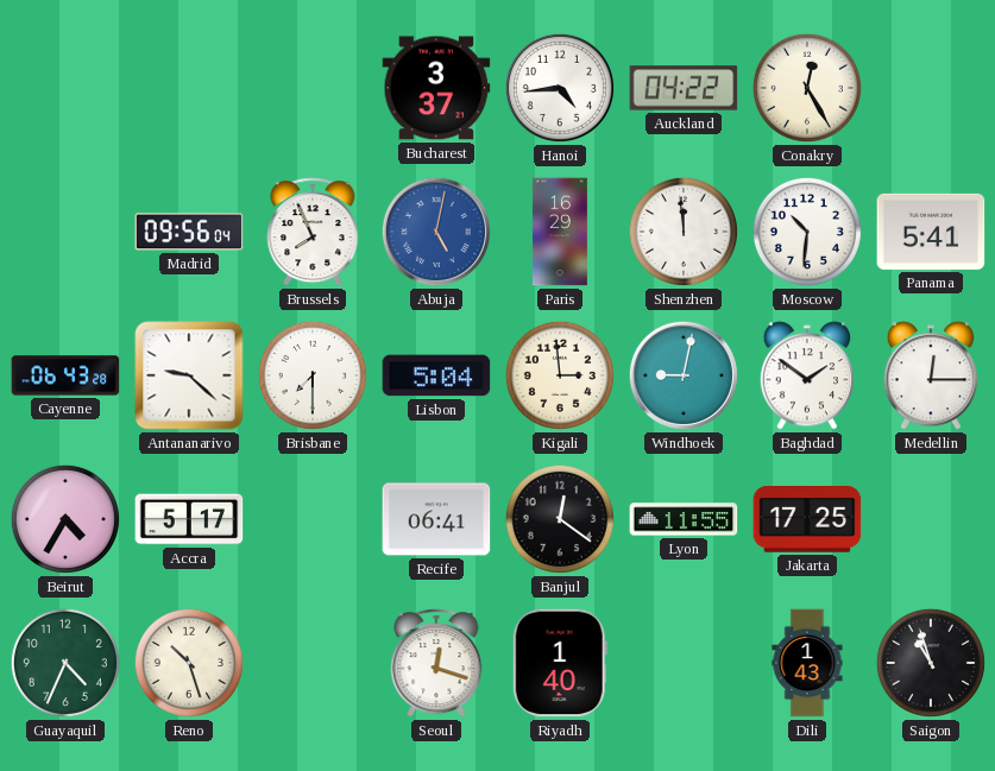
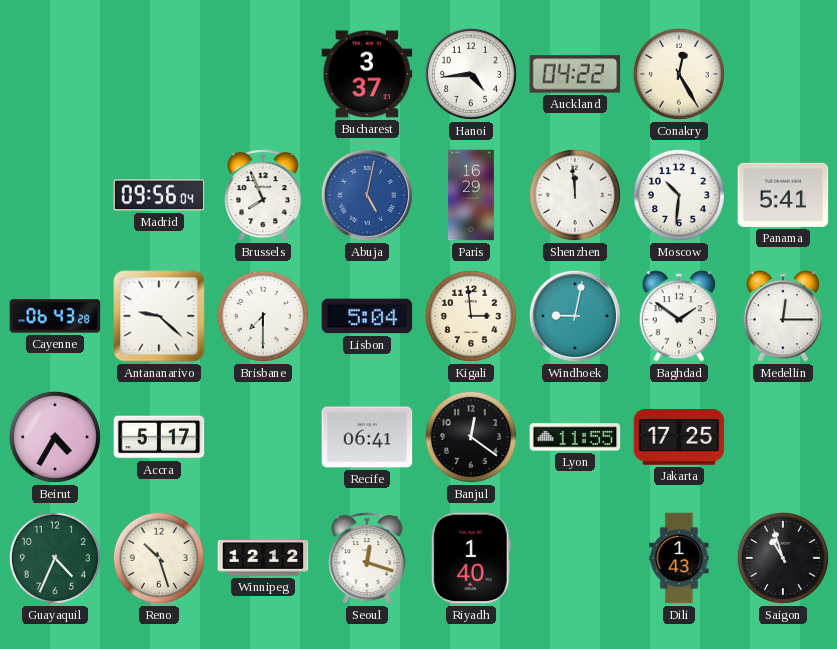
Winnipeg: none -> 12:12 (263, 558)
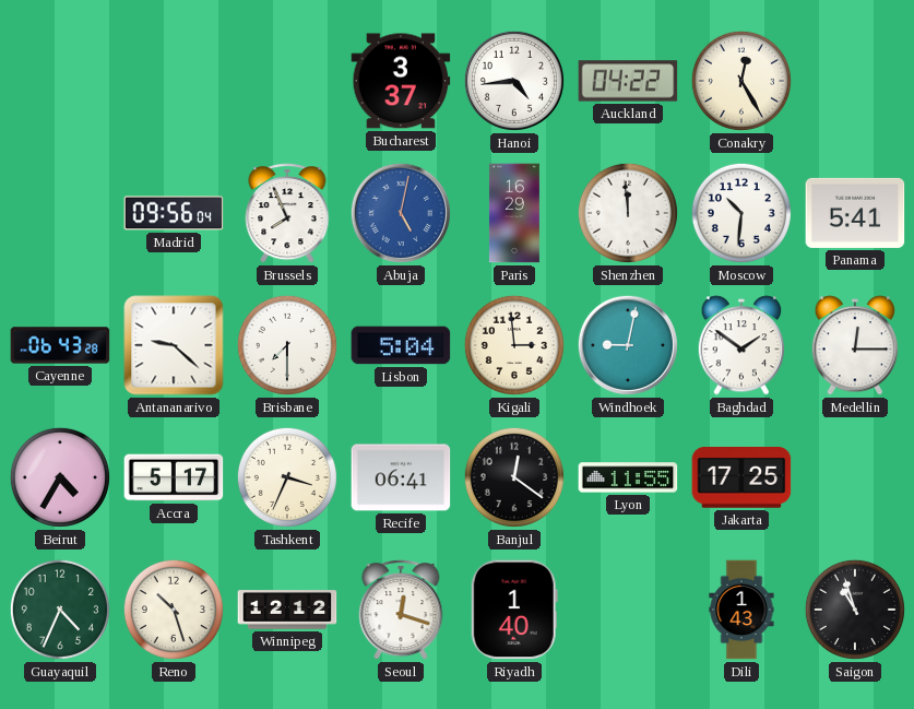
Tashkent: none -> 3:34 (287, 477)
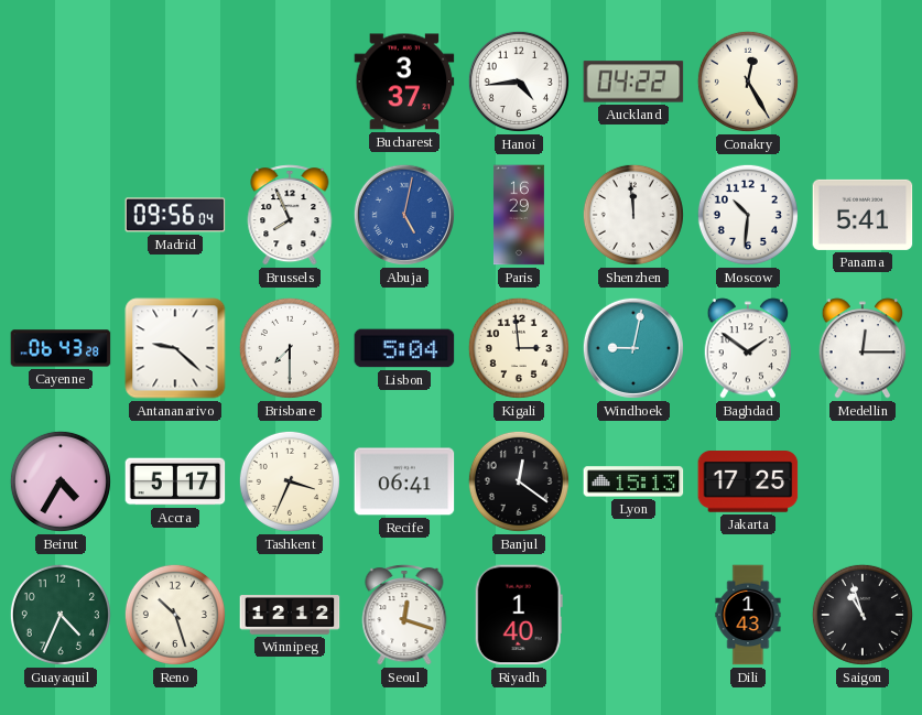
Lyon: 11:55 -> 15:13 (633, 481)
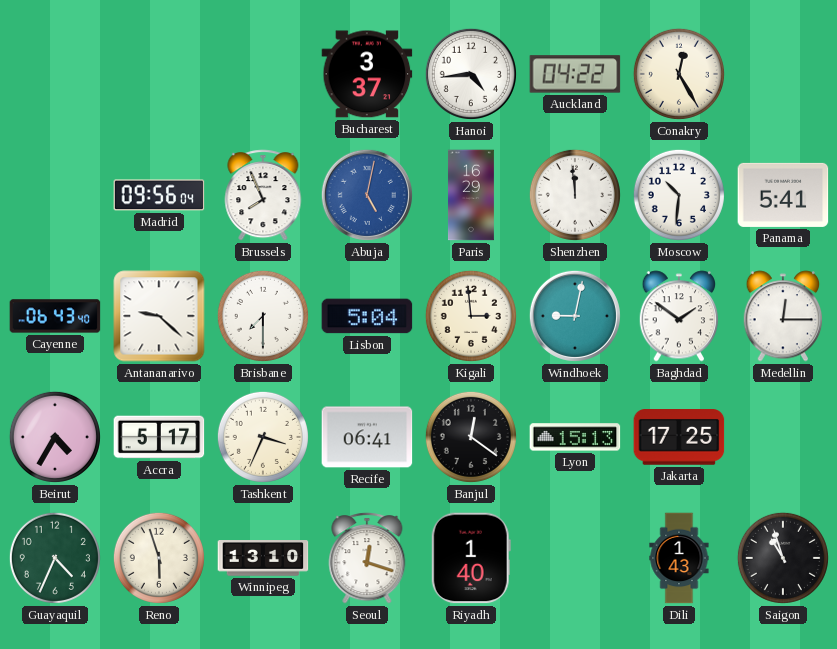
Cayenne: 06:43:28 -> 06:43:40 (55, 316)
Reno: 10:27 -> 5:57 (159, 558)
Winnipeg: 12:12 -> 13:10 (263, 558)
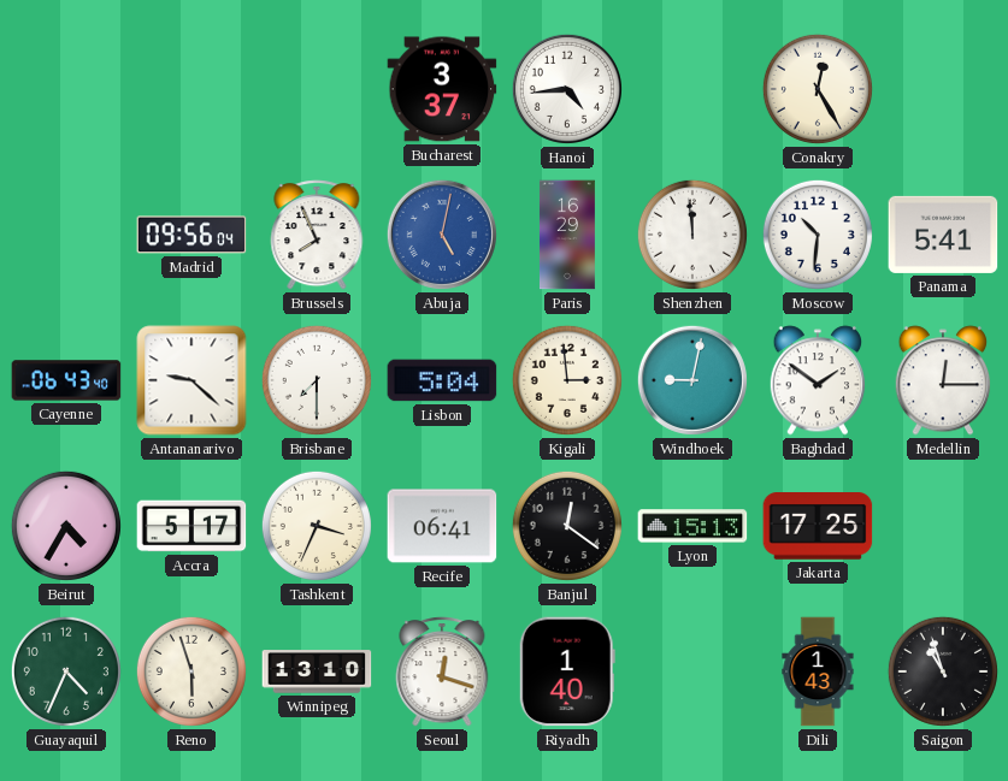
Auckland: 04:22 -> none (575, 74)
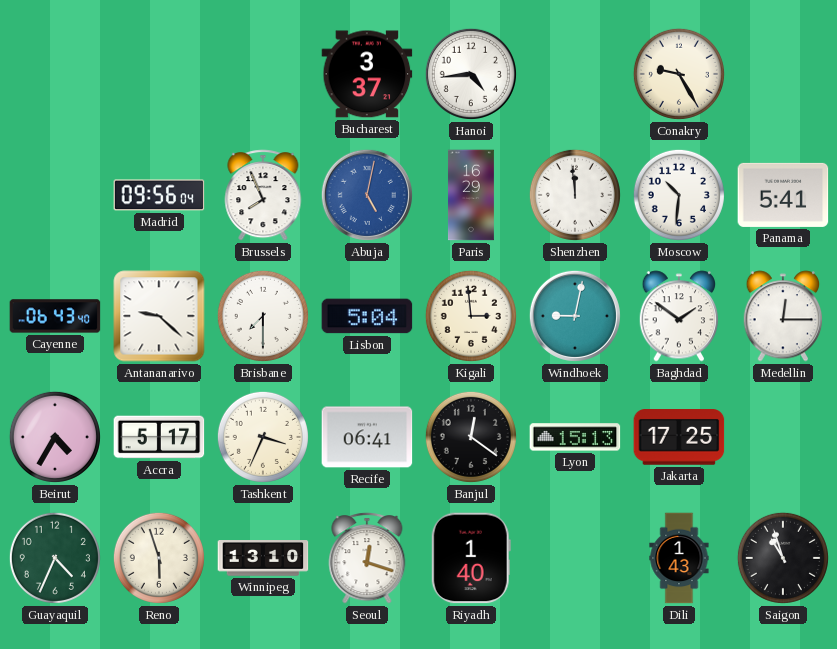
Conakry: 12:25 -> 9:25 (679, 74)
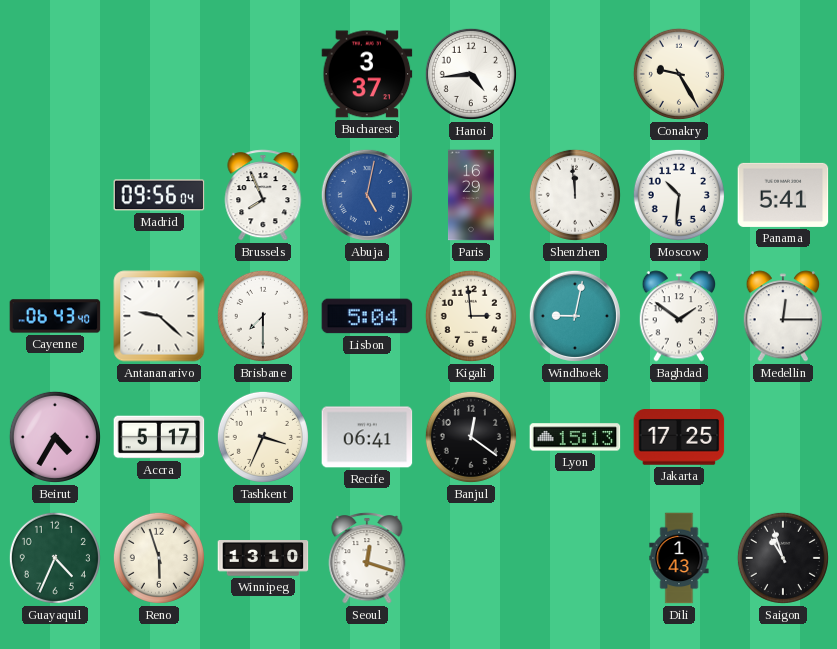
Riyadh: 1:40 -> none (471, 558)
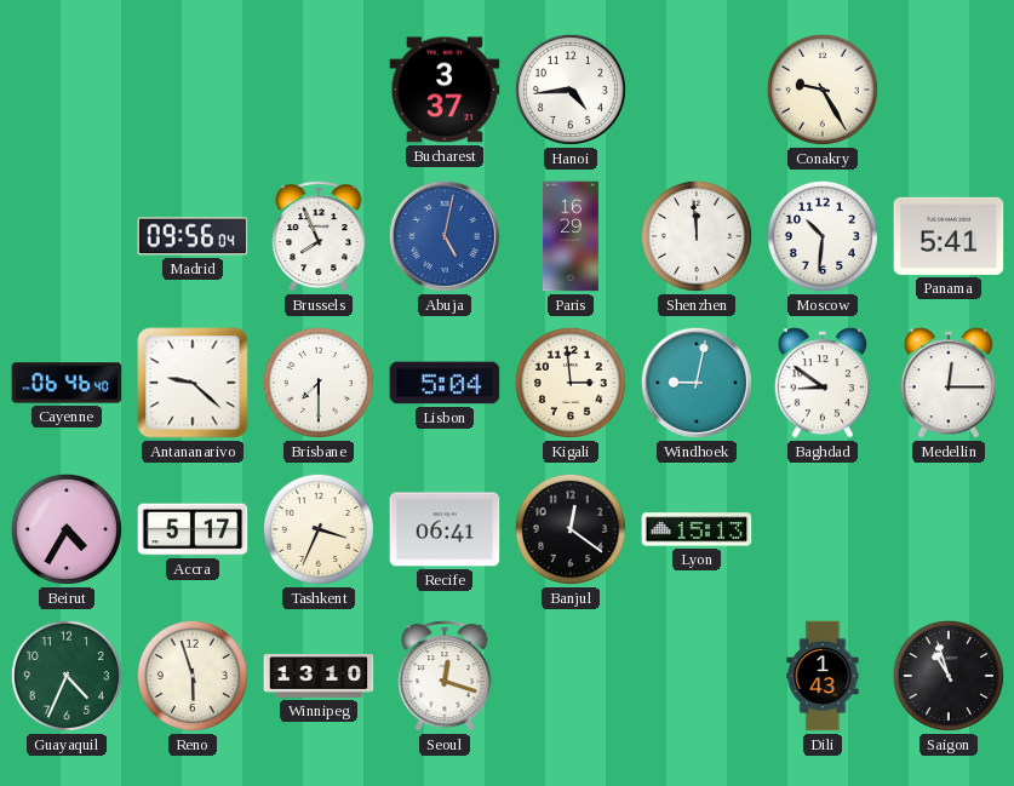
Cayenne: 06:43 -> 06:46 (67, 383)
Baghdad: 1:51 -> 8:51 (823, 383)
Jakarta: 17:25 -> none (679, 438)
